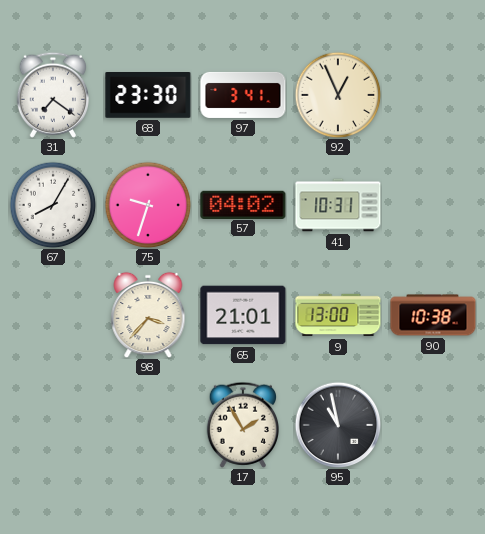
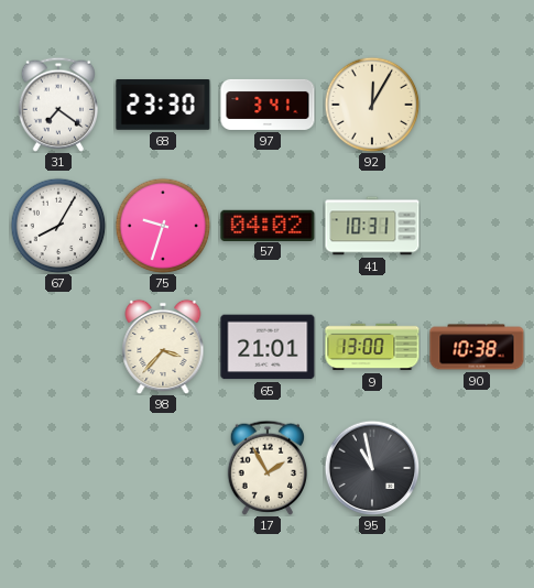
92: 12:56 -> 12:05 (372, 105)
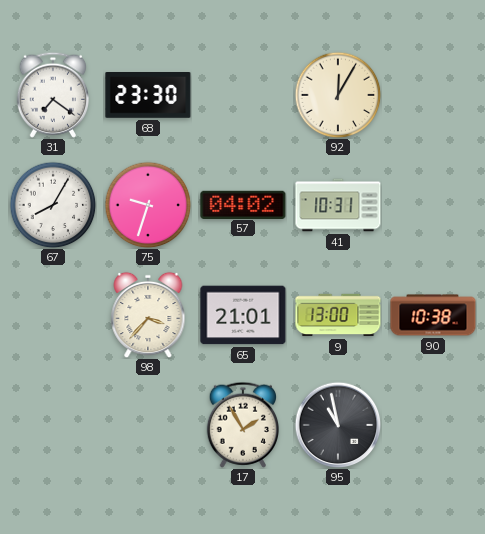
97: 3:41 -> none (268, 105)
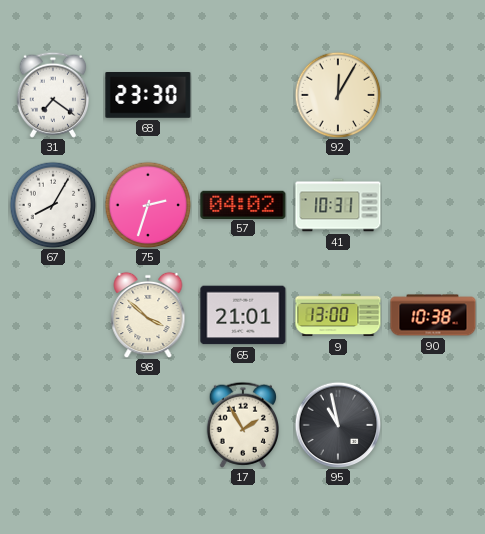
75: 9:33 -> 2:33 (148, 205)
98: 3:37 -> 3:52 (148, 315)
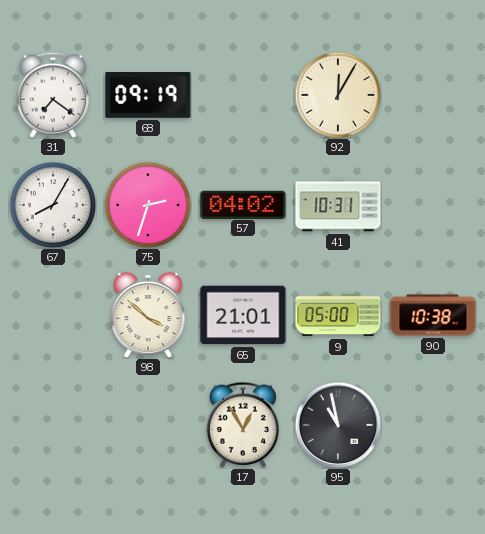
68: 23:30 -> 09:19 (148, 96)
9: 13:00 -> 05:00 (338, 315)
17: 1:55 -> 12:55 (242, 425)
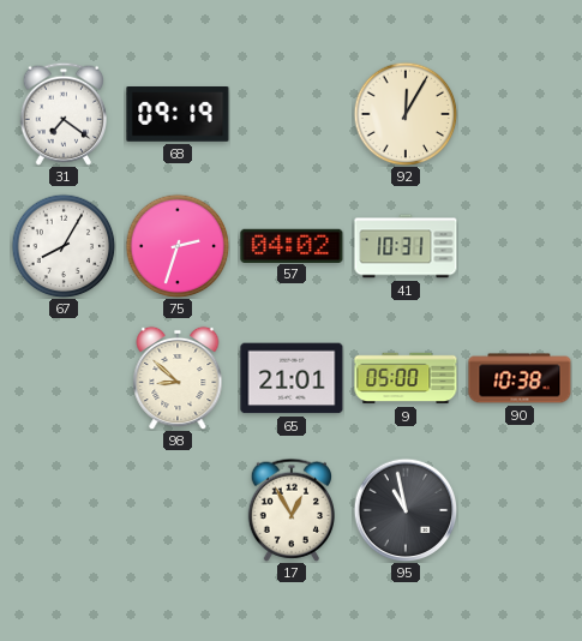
98: 3:52 -> 8:52 (178, 378)
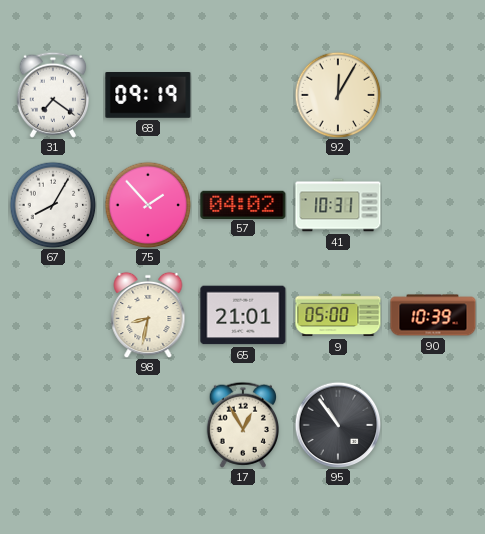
75: 2:33 -> 1:53 (148, 205)
98: 8:52 -> 8:32 (148, 315)
90: 10:38 -> 10:39 (433, 315)
95: 10:58 -> 10:54 (338, 425)
